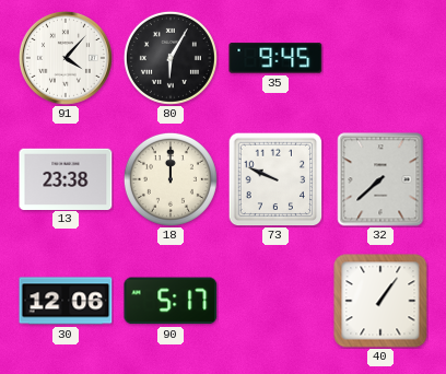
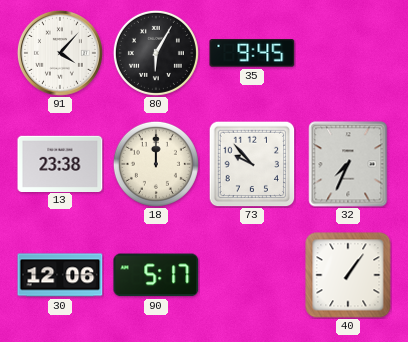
73: 9:49 -> 9:53 (252, 164)
32: 7:38 -> 7:34 (348, 164)
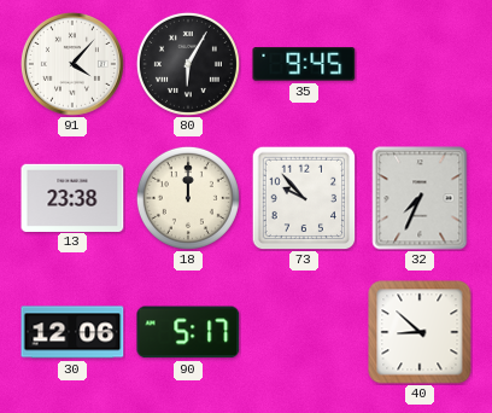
40: 1:06 -> 8:52 (420, 332)
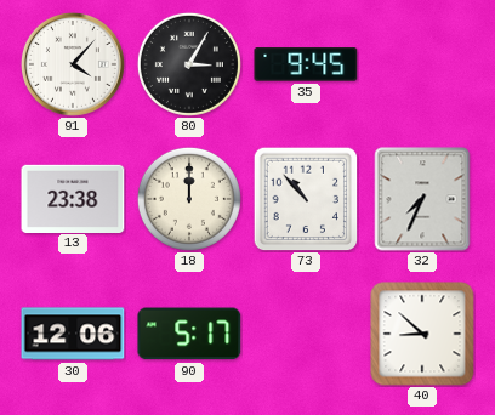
80: 6:05 -> 3:05 (189, 64)
73: 9:53 -> 10:53 (306, 199)
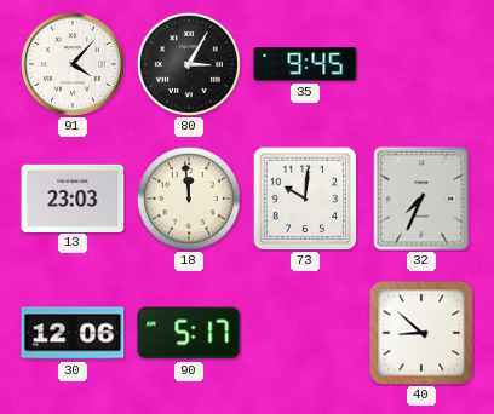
13: 23:38 -> 23:03 (73, 197)
18: 12:00 -> 11:59 (189, 199)
73: 10:53 -> 10:01 (305, 199)
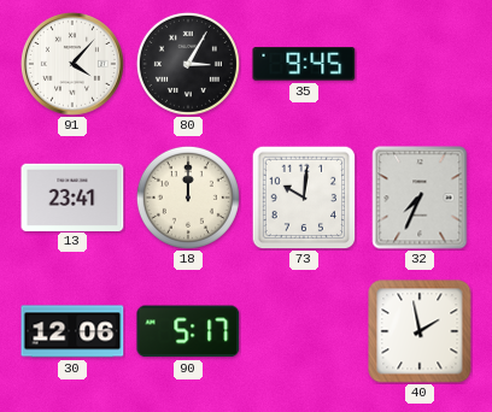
13: 23:03 -> 23:41 (72, 196)
18: 11:59 -> 12:00 (188, 198)
40: 8:52 -> 1:58 (420, 331)
